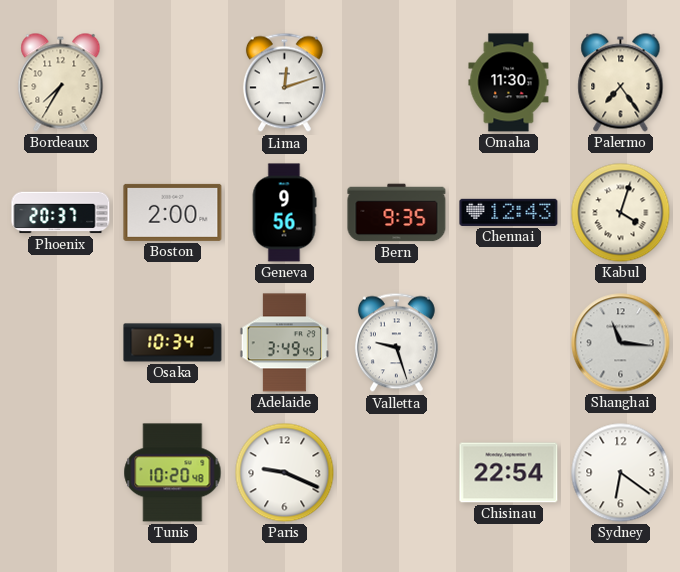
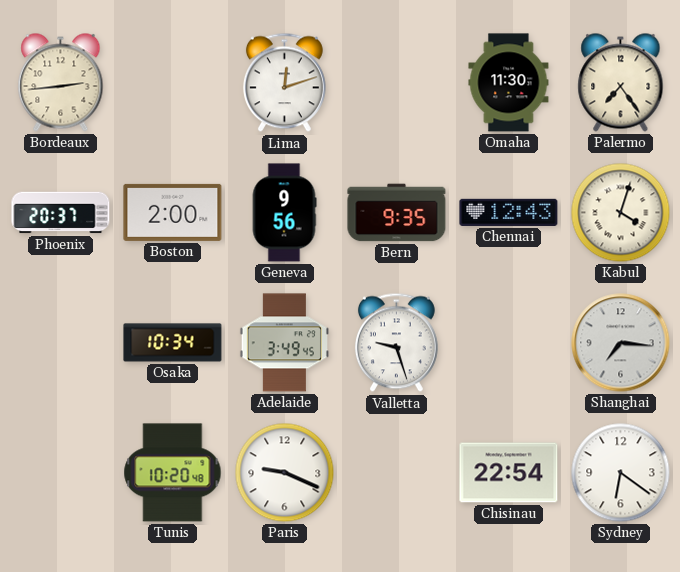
Bordeaux: 7:35 -> 2:44 (61, 83)
Shanghai: 11:16 -> 7:16 (621, 343)
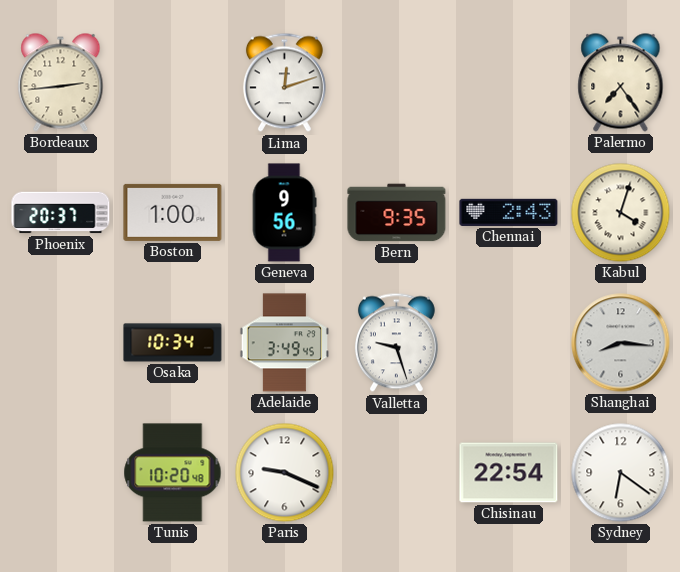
Omaha: 11:30 -> none (509, 83)
Boston: 2:00 -> 1:00 (173, 212)
Chennai: 12:43 -> 2:43 (509, 212)
Shanghai: 7:16 -> 8:16 (621, 343)
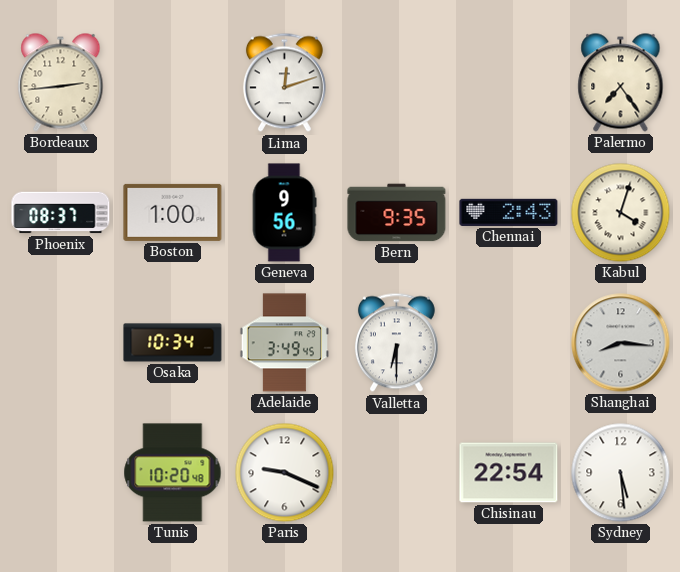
Phoenix: 20:37 -> 08:37 (61, 213)
Valletta: 9:27 -> 6:30 (396, 343)
Sydney: 6:21 -> 5:29 (621, 473)
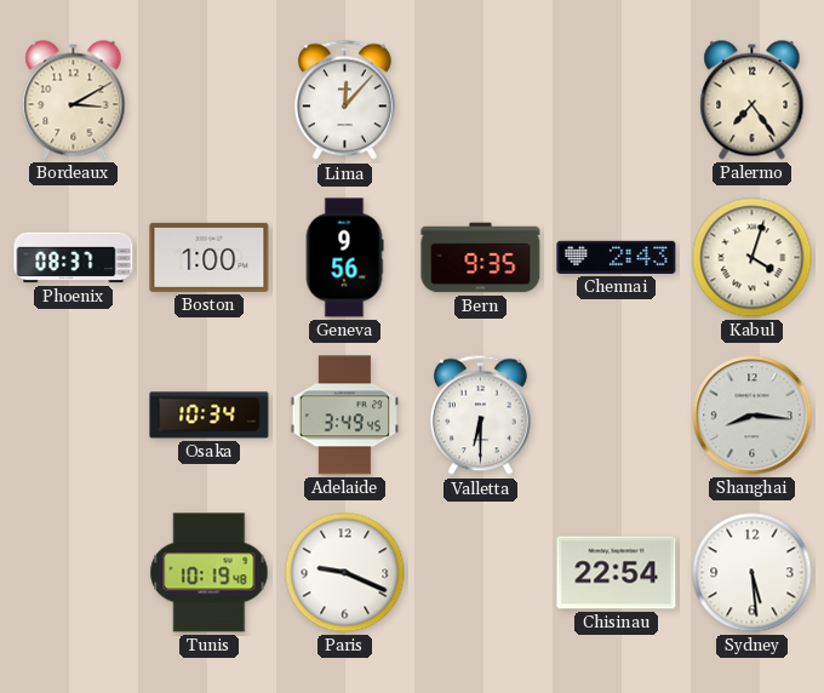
Bordeaux: 2:44 -> 3:10 (74, 101)
Lima: 12:12 -> 12:07 (344, 101)
Tunis: 10:20 -> 10:19 (210, 573)
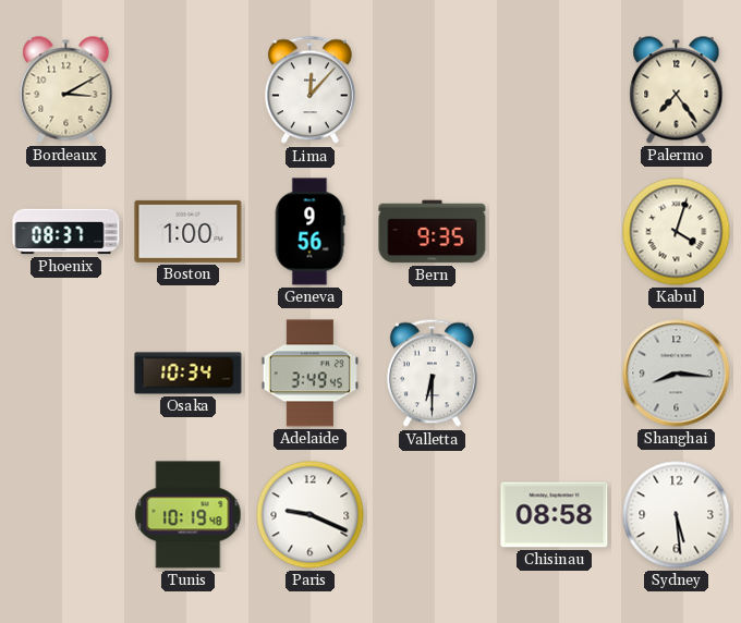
Chennai: 2:43 -> none (617, 257)
Chisinau: 22:54 -> 08:58 (555, 515)
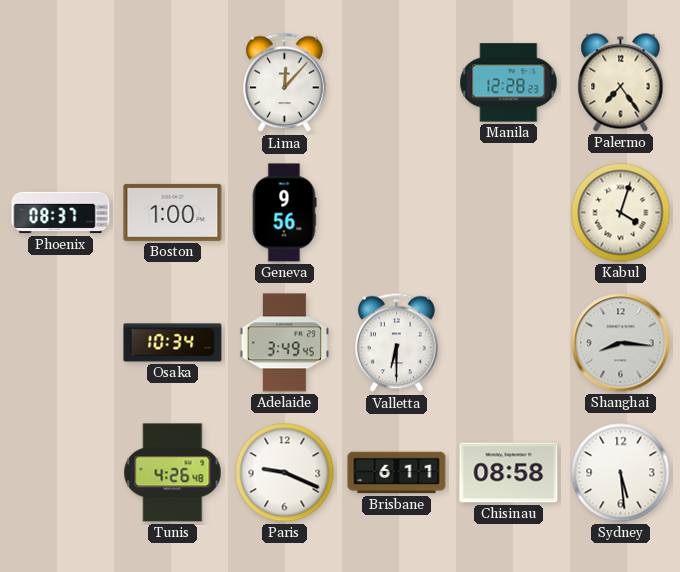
Bordeaux: 3:10 -> none (66, 90)
Manila: none -> 12:28 (509, 83)
Bern: 9:35 -> none (433, 232)
Tunis: 10:19 -> 4:26 (173, 473)
Brisbane: none -> 6:11 (397, 473)
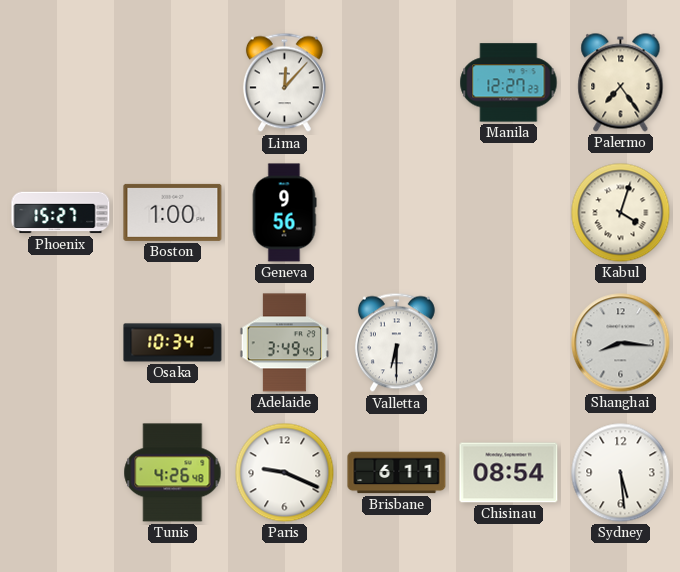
Manila: 12:28 -> 12:27 (509, 83)
Phoenix: 08:37 -> 15:27 (61, 213)
Chisinau: 08:58 -> 08:54 (509, 473)
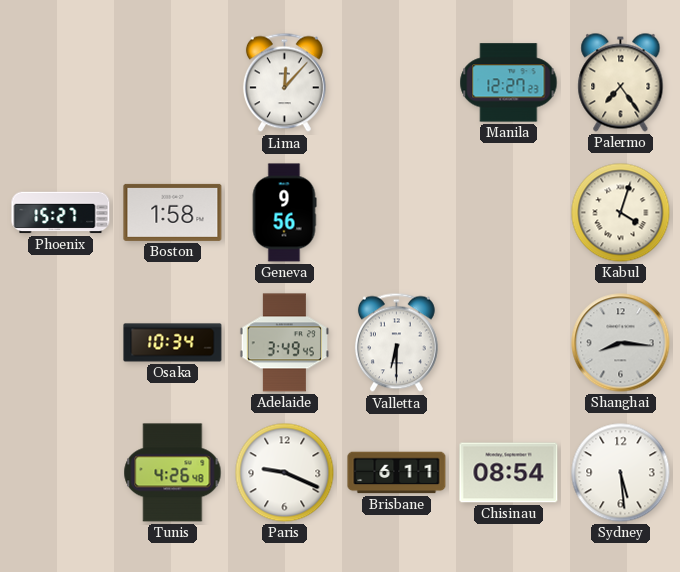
Boston: 1:00 -> 1:58 (173, 212)
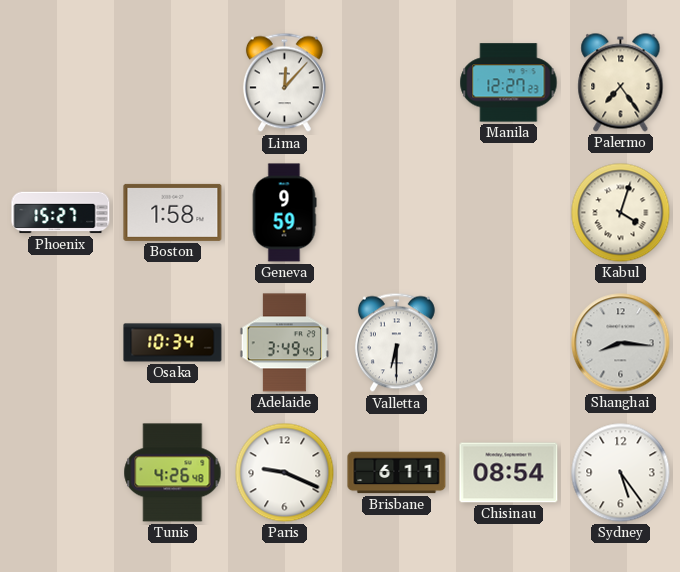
Geneva: 9:56 -> 9:59 (284, 213)
Sydney: 5:29 -> 5:24 (621, 473)
